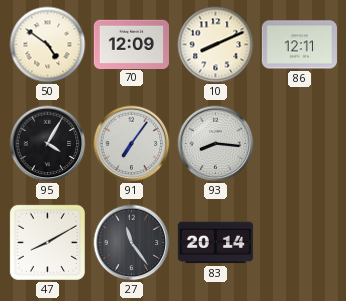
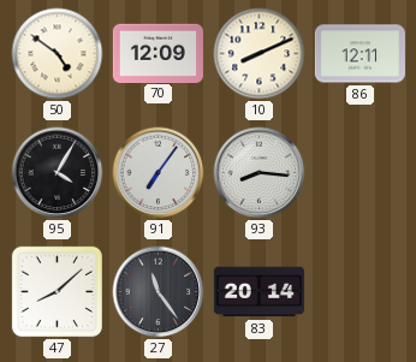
47: 8:10 -> 8:08 (57, 291)
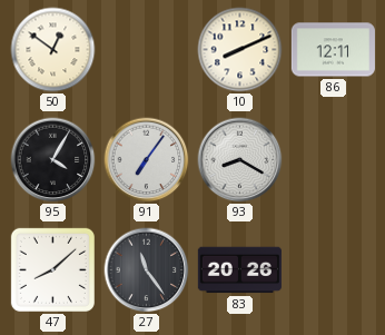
50: 4:51 -> 12:51 (53, 50)
70: 12:09 -> none (158, 53)
93: 8:16 -> 8:20 (240, 160)
83: 20:14 -> 20:26 (239, 270)
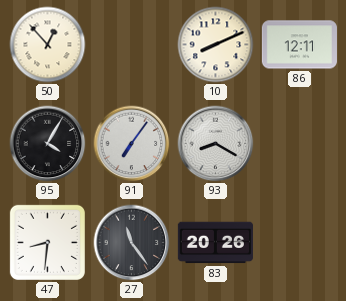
50: 12:51 -> 12:53 (48, 45)
47: 8:08 -> 8:31 (47, 242)
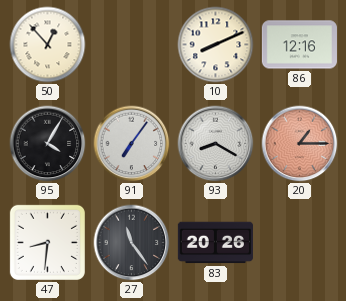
86: 12:11 -> 12:16 (299, 45)
20: none -> 1:15 (300, 144)
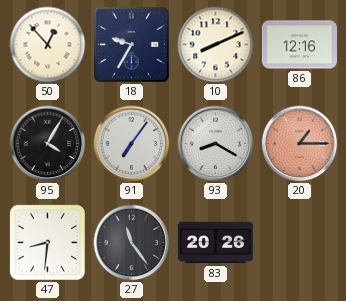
18: none -> 9:35 (131, 44)
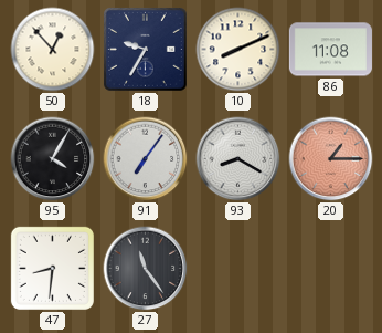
86: 12:16 -> 11:08 (330, 50)
83: 20:26 -> none (215, 243)
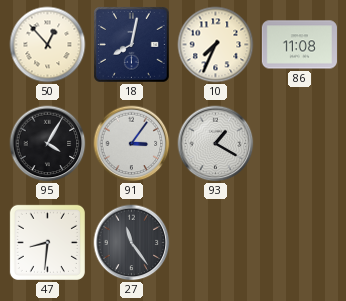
18: 9:35 -> 8:02 (131, 44)
10: 8:11 -> 7:34 (216, 45)
91: 7:06 -> 3:06 (132, 144)
93: 8:20 -> 1:20 (216, 144)
20: 1:15 -> none (331, 159)
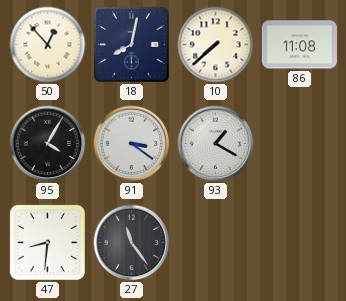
10: 7:34 -> 7:38 (216, 45)
91: 3:06 -> 3:21 (132, 144)
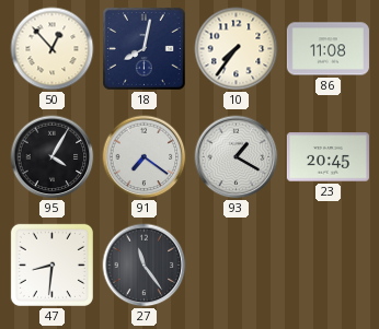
10: 7:38 -> 7:36 (237, 49)
91: 3:21 -> 7:21 (145, 157)
23: none -> 20:45 (328, 157)
